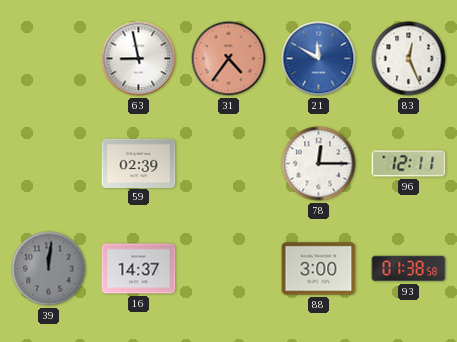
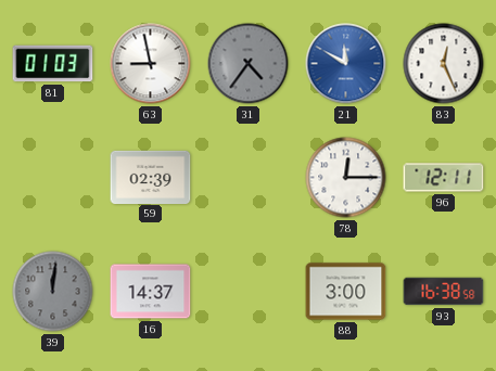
81: none -> 01:03 (53, 64)
31 dial: salmon -> grey (249, 64)
93: 01:38 -> 16:38 (444, 292)
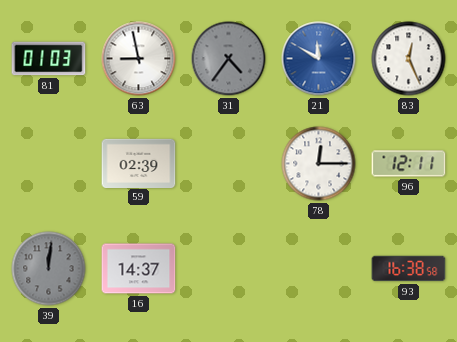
88: 3:00 -> none (346, 292)
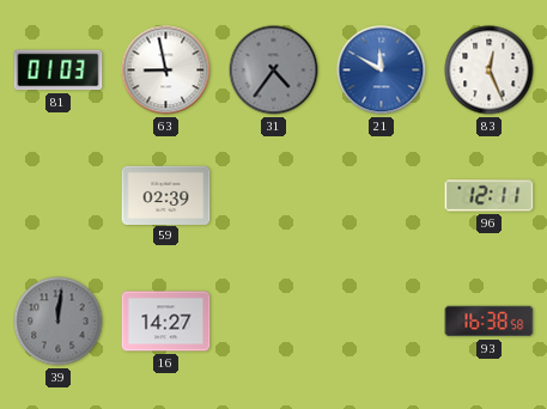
78: 12:15 -> none (319, 164)
16: 14:37 -> 14:27 (166, 322)
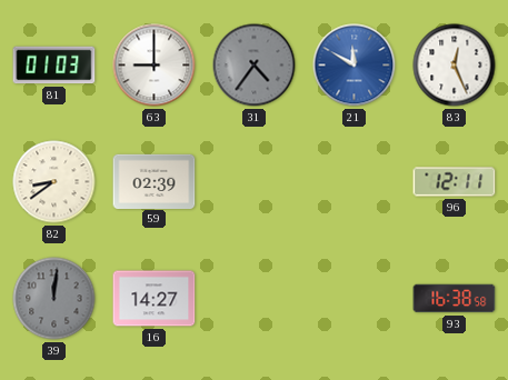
63: 8:58 -> 9:00 (155, 66)
82: none -> 8:39 (54, 182)
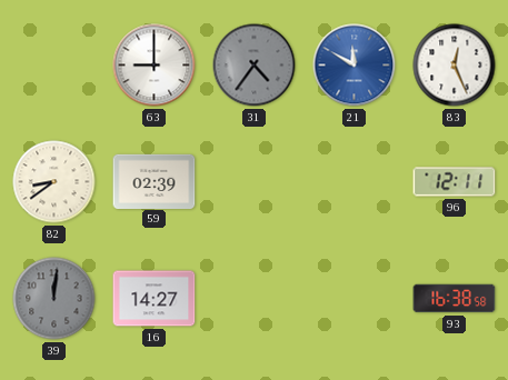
81: 01:03 -> none (54, 66)
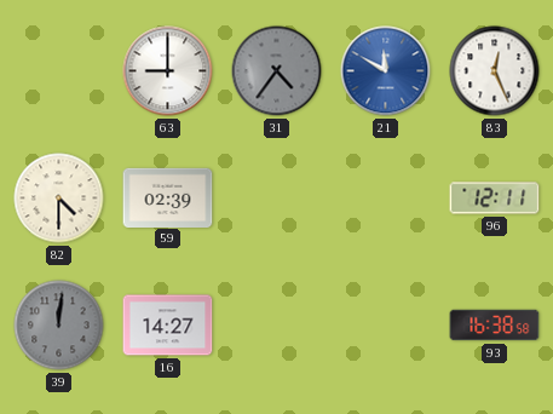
82: 8:39 -> 4:30 (59, 199)
